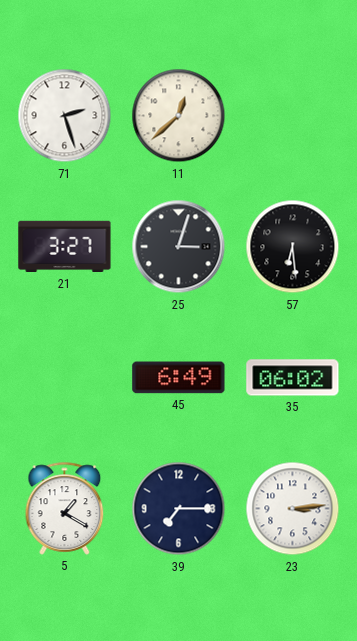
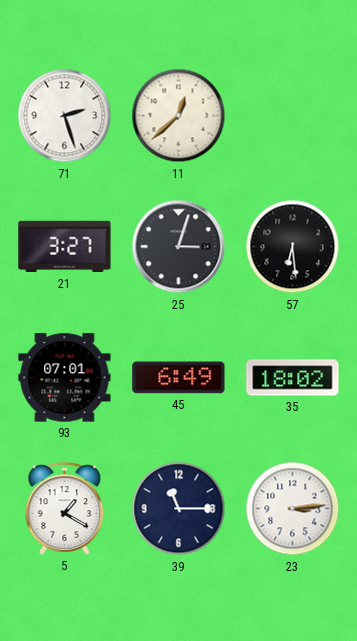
93: none -> 07:01 (65, 378)
35: 06:02 -> 18:02 (293, 378)
39: 7:15 -> 11:15 (179, 509)
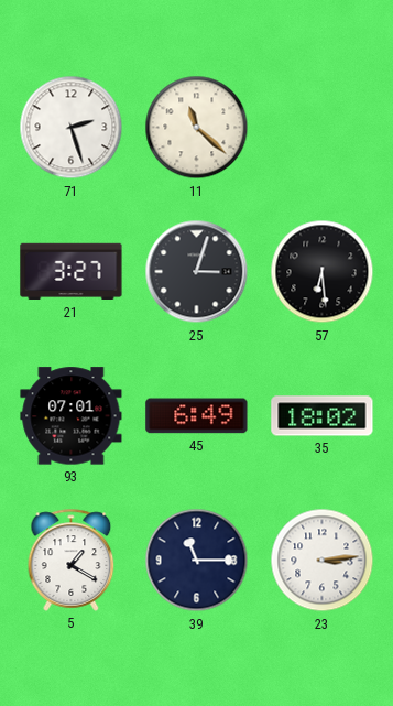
11: 12:38 -> 11:22 (197, 128)
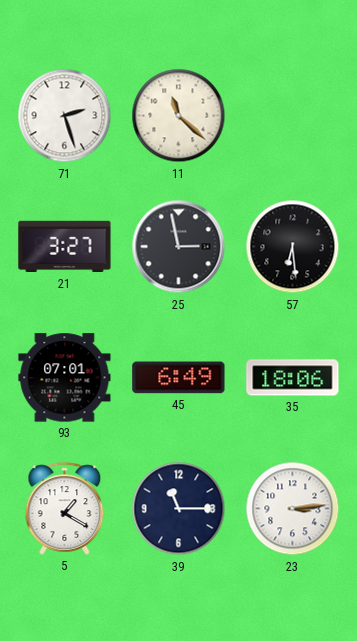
25: 3:03 -> 2:58 (179, 247)
35: 18:02 -> 18:06 (293, 378)
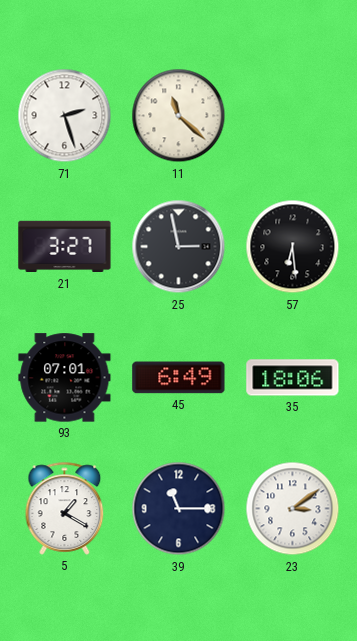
23: 3:14 -> 3:09 (293, 509)
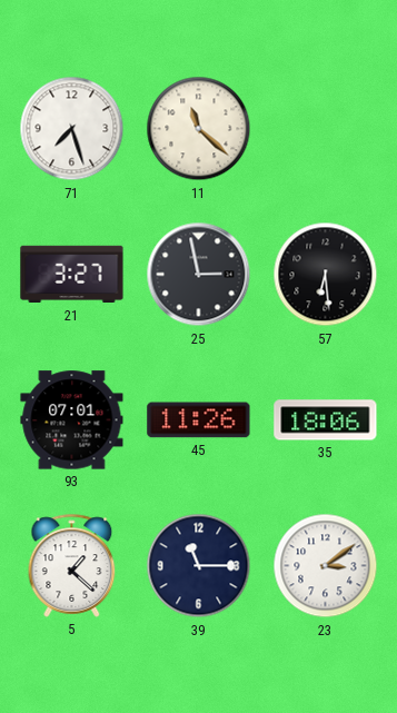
71: 2:27 -> 7:27 (72, 129)
45: 6:49 -> 11:26 (199, 420)
5: 1:20 -> 1:22 (72, 565)
